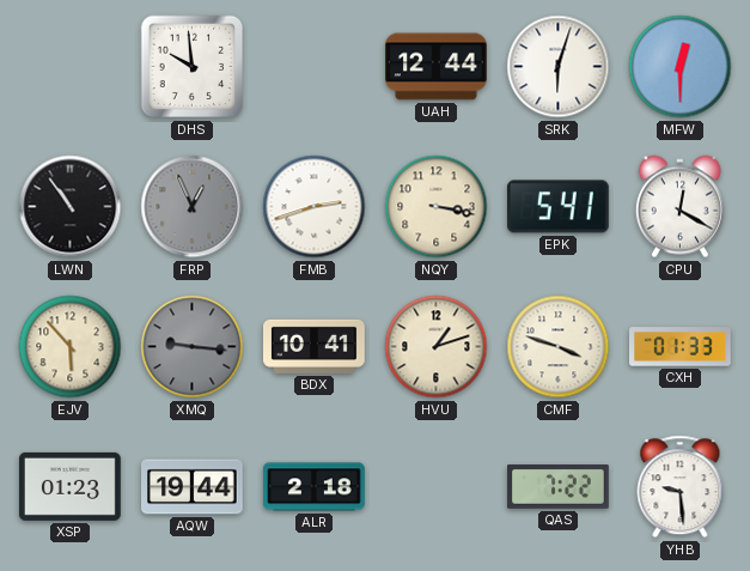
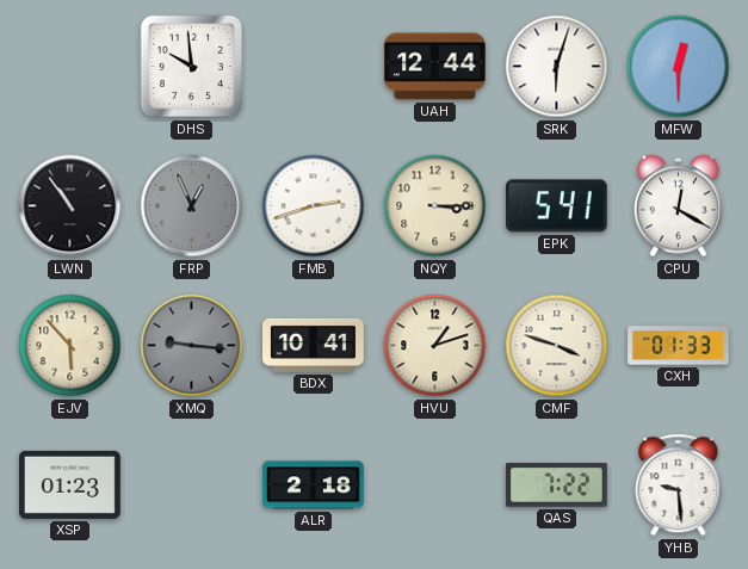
NQY: 3:17 -> 3:15 (435, 206)
AQW: 19:44 -> none (193, 487)
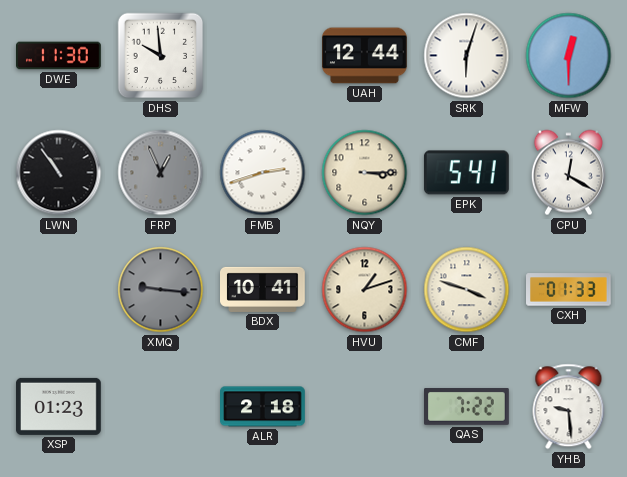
DWE: none -> 11:30 (59, 56)
EJV: 5:53 -> none (70, 346)
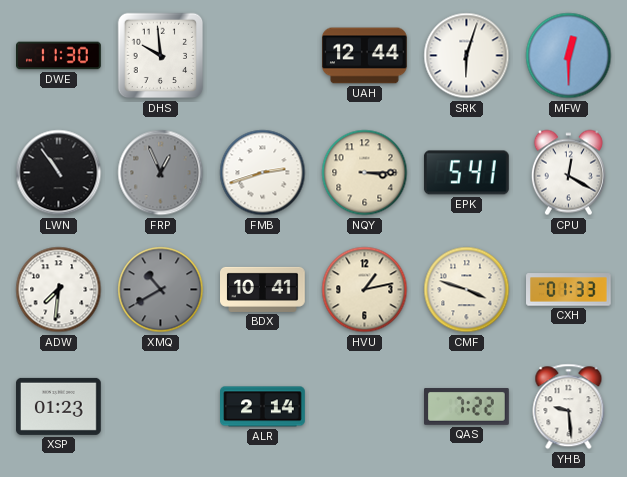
ADW: none -> 7:31 (59, 290)
XMQ: 9:16 -> 10:40 (161, 290)
HVU: 1:12 -> 1:13 (365, 290)
ALR: 2:18 -> 2:14 (263, 407)
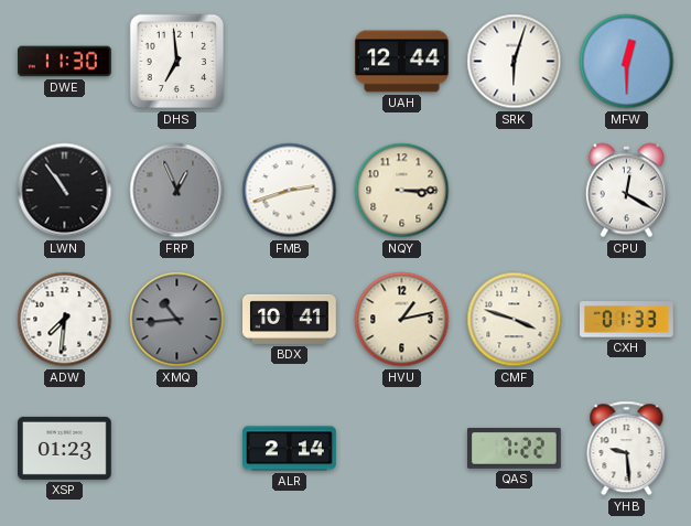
DHS: 9:59 -> 6:59 (177, 62)
EPK: 5:41 -> none (466, 173)
XMQ: 10:40 -> 10:44 (177, 320)
